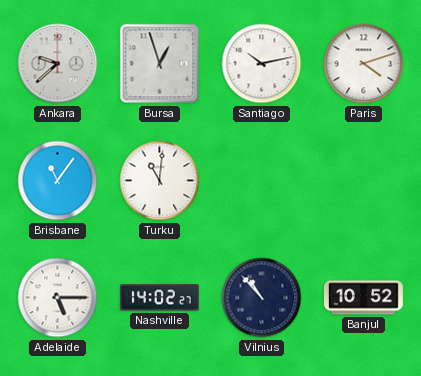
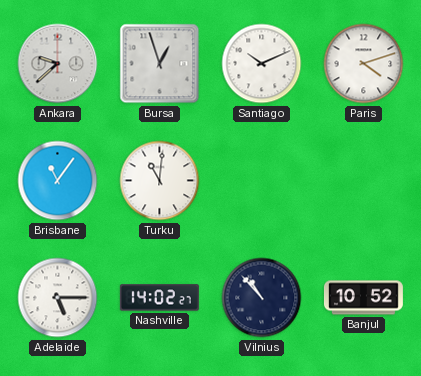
Santiago: 10:13 -> 10:11 (262, 64)
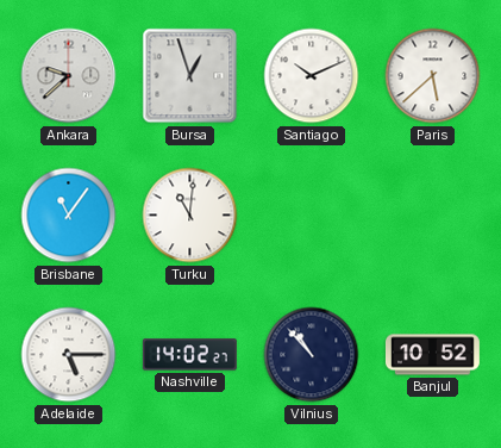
Paris: 4:12 -> 5:38 (433, 76)
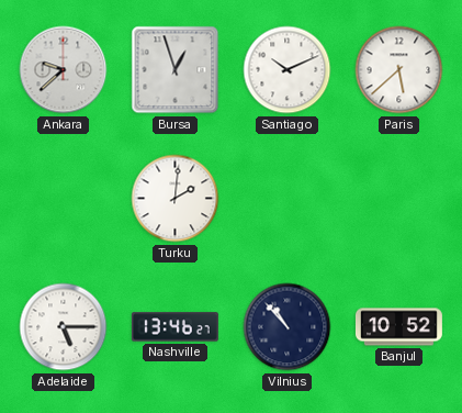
Brisbane: 11:06 -> none (69, 216)
Turku: 11:01 -> 2:01 (176, 199)
Nashville: 14:02 -> 13:46 (174, 327)
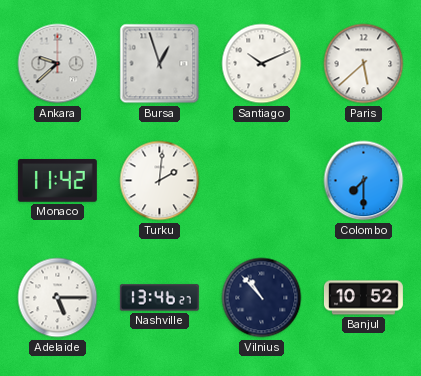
Monaco: none -> 11:42 (57, 181)
Colombo: none -> 7:30 (364, 181)
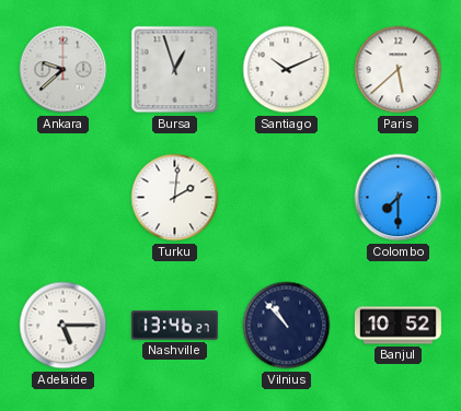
Monaco: 11:42 -> none (57, 181)
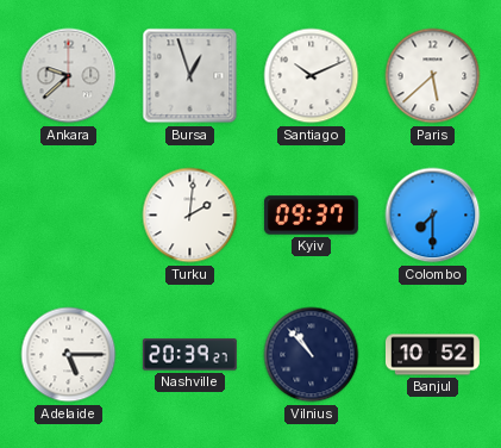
Kyiv: none -> 09:37 (311, 216)
Nashville: 13:46 -> 20:39 (189, 355)
